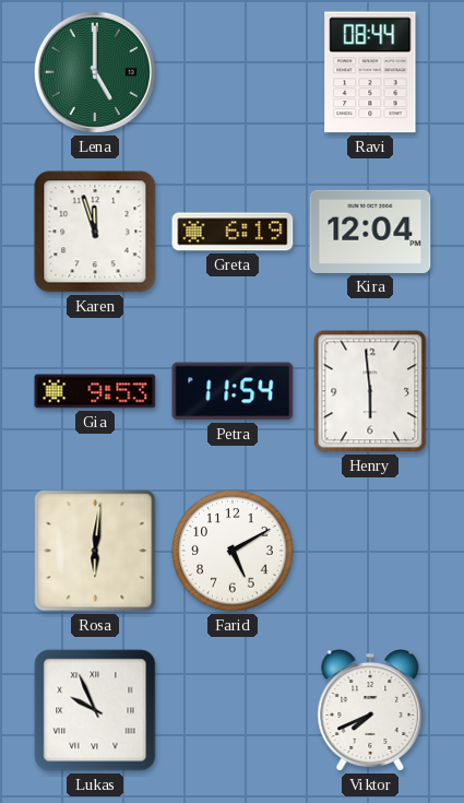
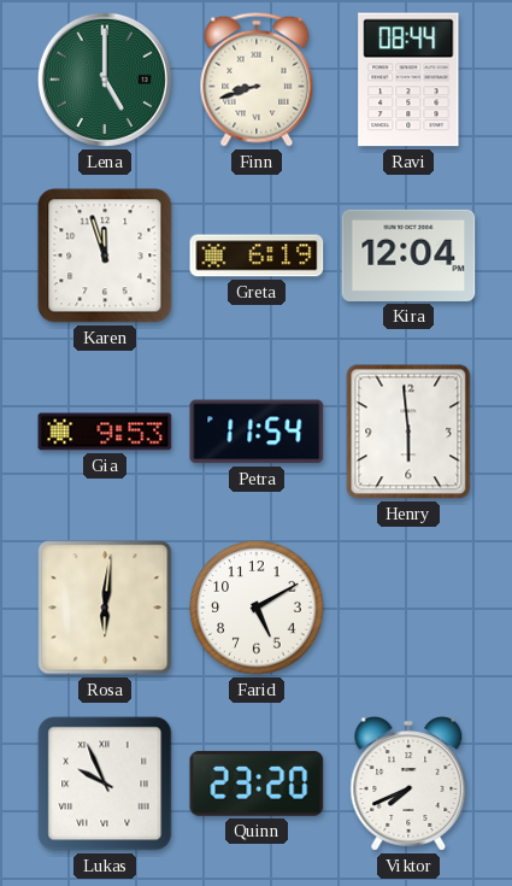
Finn: none -> 8:42 (257, 80)
Quinn: none -> 23:20 (257, 784)
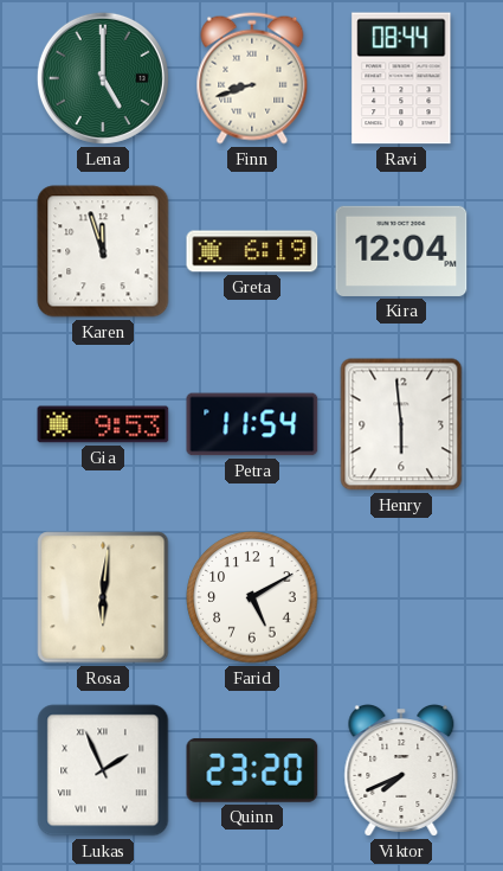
Lukas: 9:56 -> 1:56 (103, 770)
